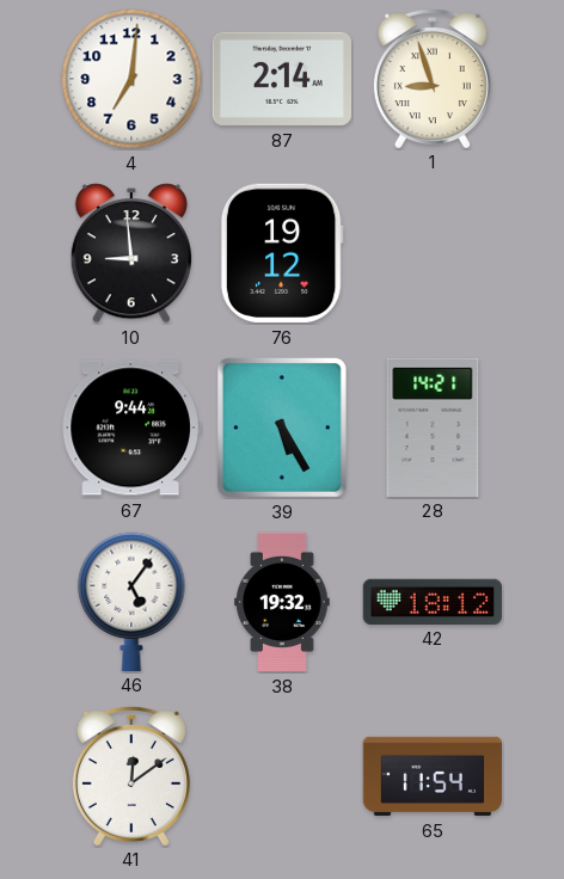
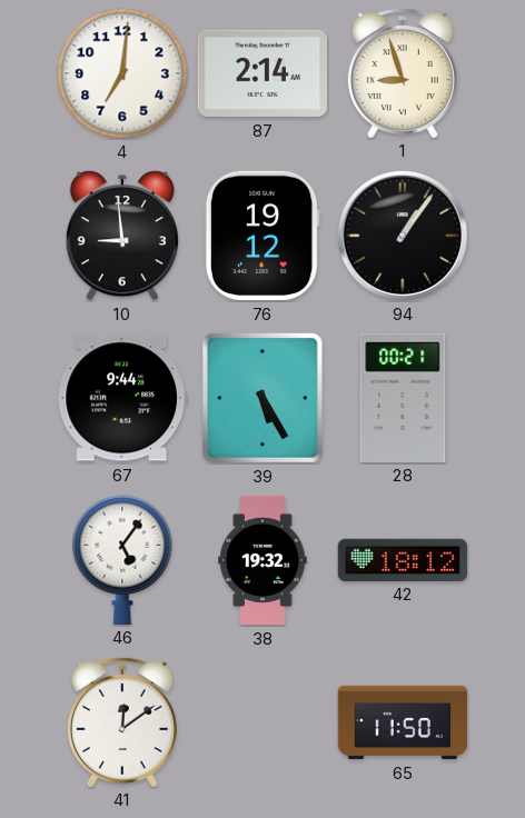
94: none -> 1:06 (403, 236)
28: 14:21 -> 00:21 (403, 397)
65: 11:54 -> 11:50 (402, 722)
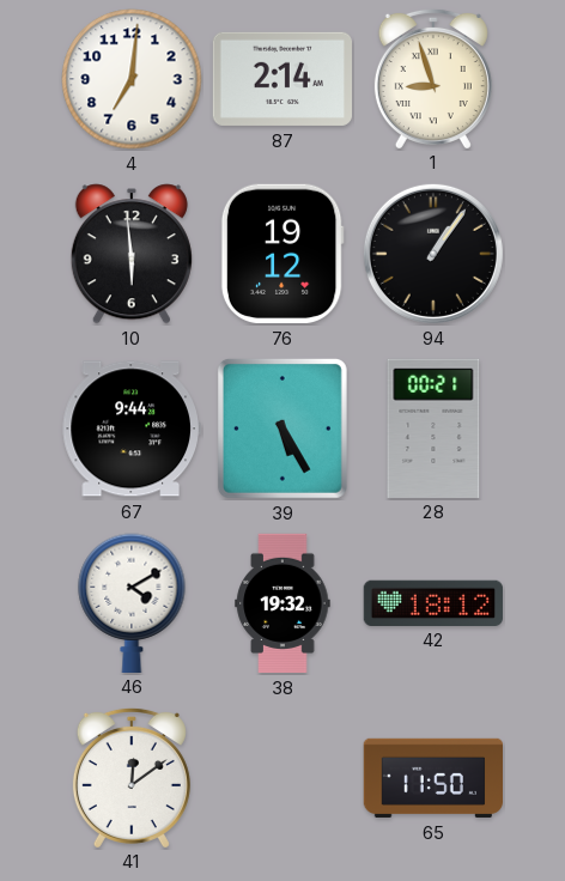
10: 8:59 -> 5:59 (132, 254)
46: 5:06 -> 4:10 (132, 602)
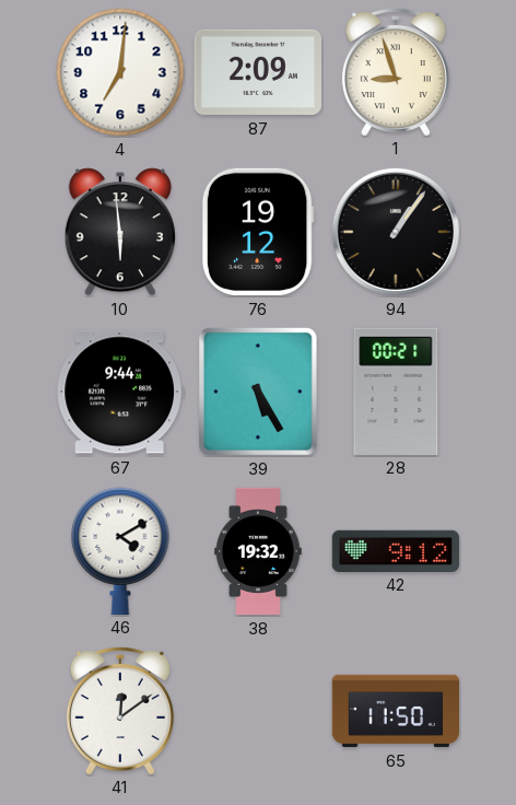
87: 2:14 -> 2:09 (257, 72)
42: 18:12 -> 9:12 (395, 550)
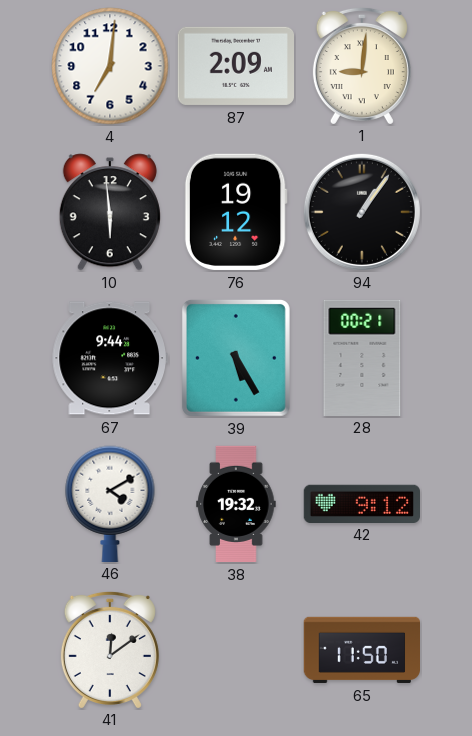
1: 8:57 -> 9:01 (362, 65)
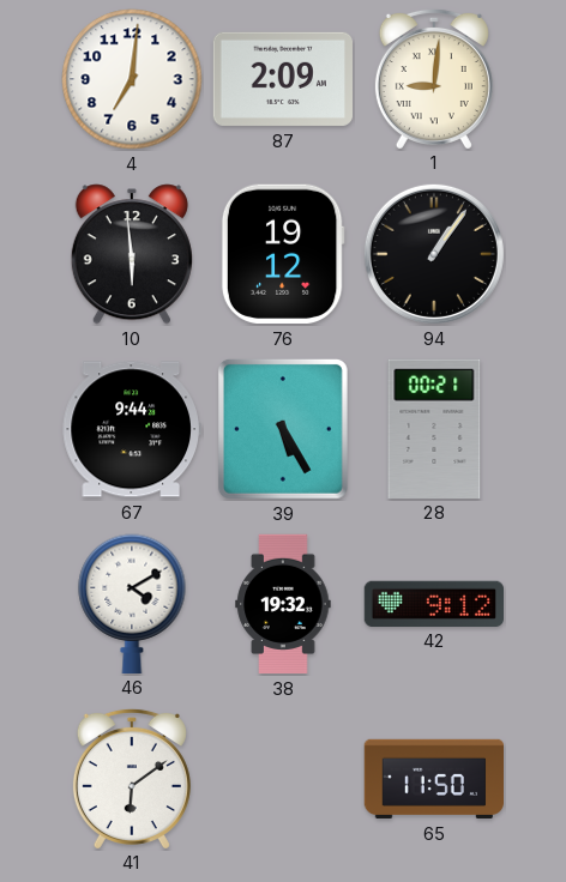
41: 12:09 -> 6:09 (132, 778)
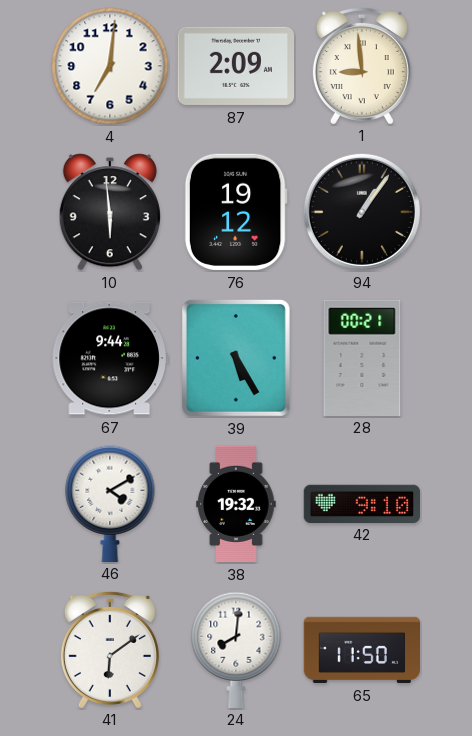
1: 9:01 -> 8:59 (362, 65)
42: 9:12 -> 9:10 (361, 503)
24: none -> 8:01 (236, 649)
